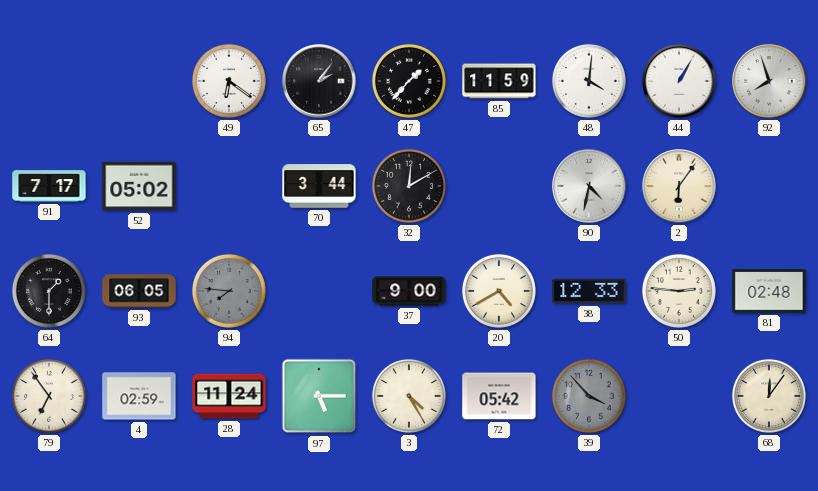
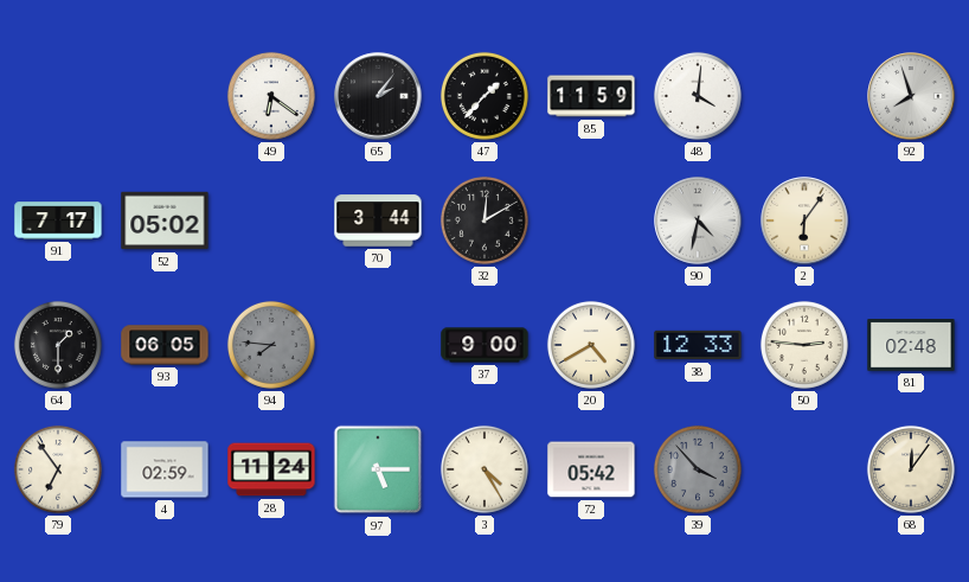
44: 1:05 -> none (679, 81)
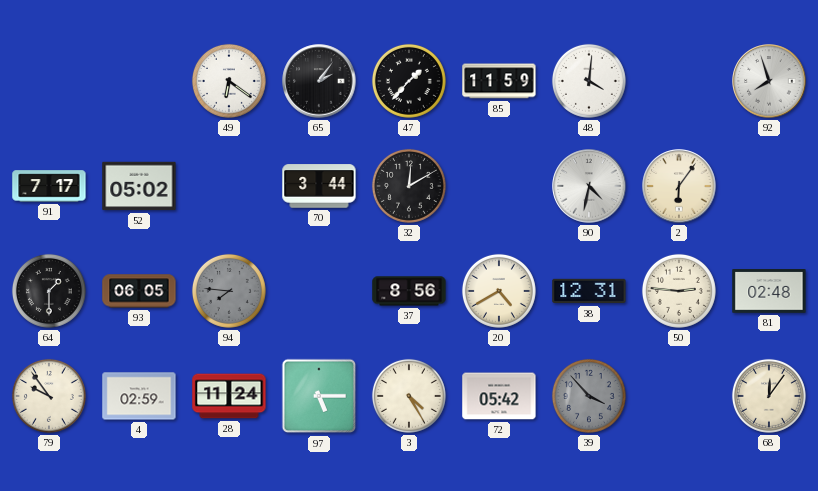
37: 9:00 -> 8:56 (409, 291)
38: 12:33 -> 12:31 (589, 291)
79: 6:54 -> 9:54 (49, 396)
